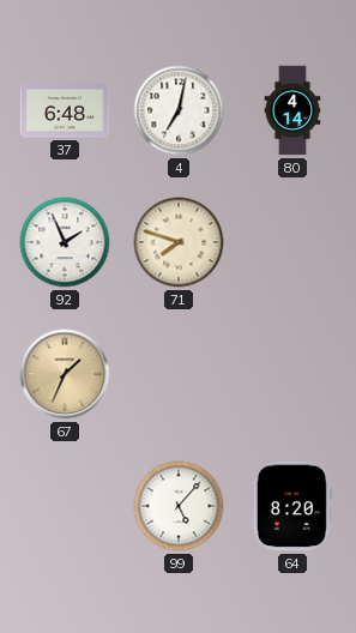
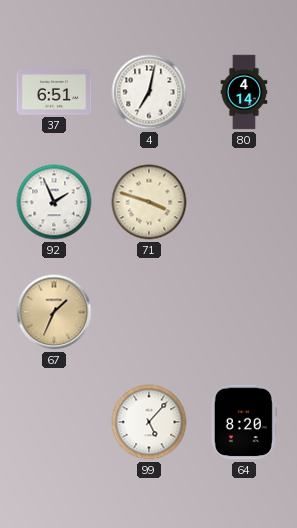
37: 6:48 -> 6:51 (54, 92)
71: 7:48 -> 3:48 (149, 202)
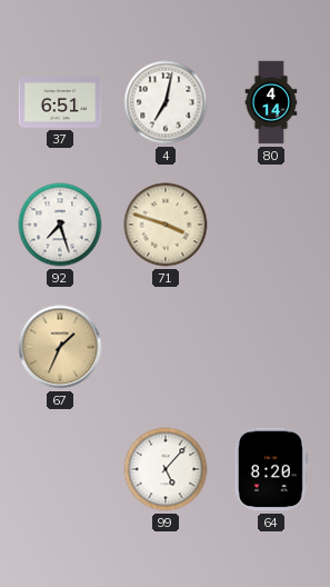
92: 1:56 -> 7:27 (60, 225)
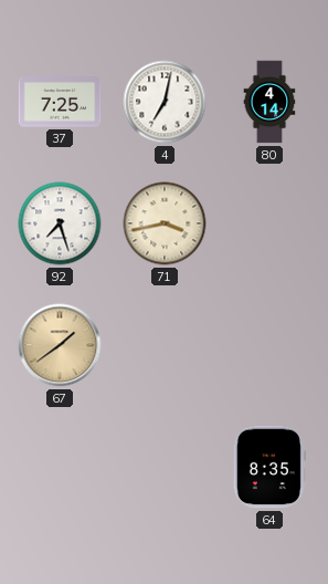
37: 6:51 -> 7:25 (60, 102)
71: 3:48 -> 3:43 (165, 223)
67: 1:34 -> 1:39 (60, 345)
99: 5:07 -> none (166, 469)
64: 8:20 -> 8:35 (269, 467)
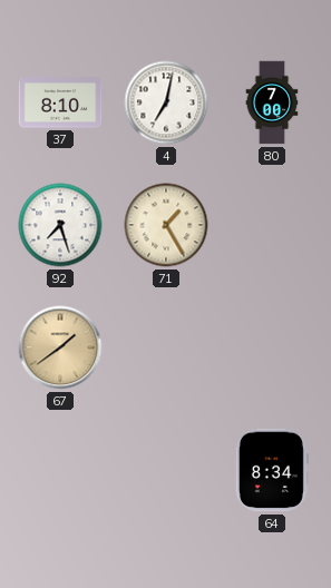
37: 7:25 -> 8:10 (60, 102)
80: 4:14 -> 7:00 (272, 102)
71: 3:43 -> 1:25 (166, 225)
64: 8:35 -> 8:34 (272, 470)
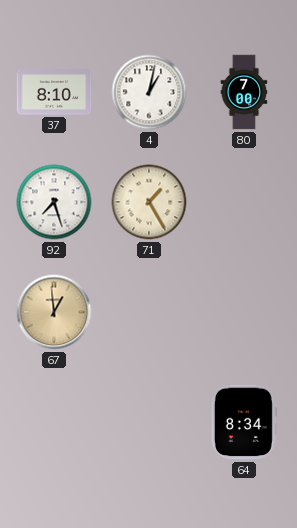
4: 7:02 -> 1:02 (149, 92)
67: 1:39 -> 12:59 (54, 312)
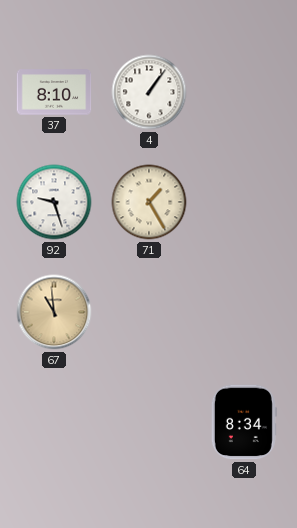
4: 1:02 -> 1:06 (149, 92)
80: 7:00 -> none (244, 92)
92: 7:27 -> 9:27 (54, 202)
67: 12:59 -> 10:59 (54, 312)
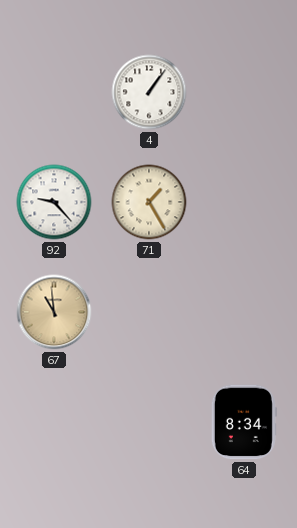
37: 8:10 -> none (54, 92)
92: 9:27 -> 9:23 (54, 202)
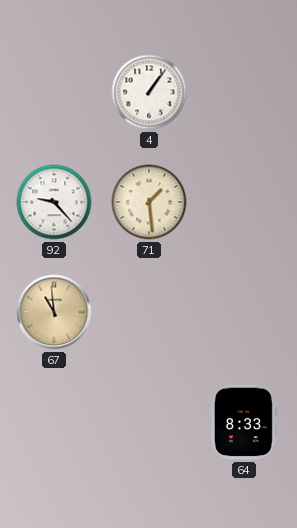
71: 1:25 -> 1:29 (149, 202)
64: 8:34 -> 8:33 (244, 422)
